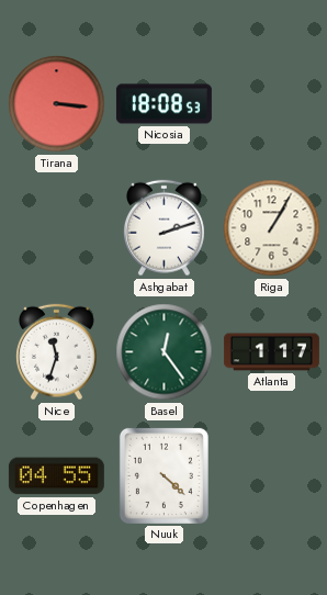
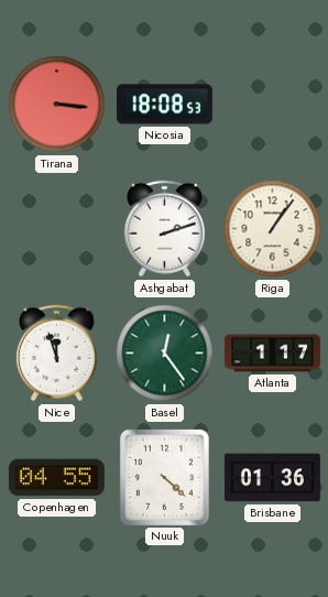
Riga: 1:05 -> 1:06 (273, 229)
Nice: 11:33 -> 11:57 (57, 354)
Brisbane: none -> 01:36 (272, 478)
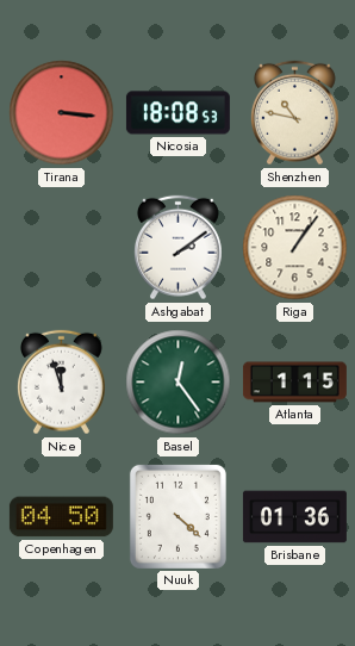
Shenzhen: none -> 10:47 (295, 113)
Ashgabat: 2:12 -> 2:09 (179, 248)
Atlanta: 1:17 -> 1:15 (294, 383)
Copenhagen: 04:55 -> 04:50 (61, 517)
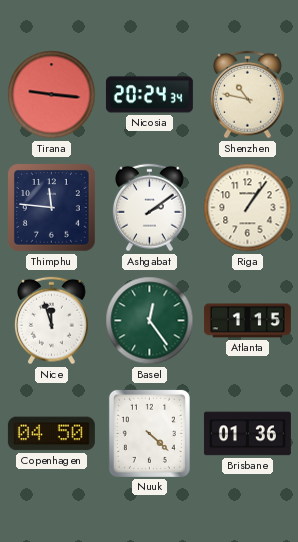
Tirana: 3:16 -> 9:16 (52, 95)
Nicosia: 18:08 -> 20:24 (149, 95)
Thimphu: none -> 11:46 (52, 208)
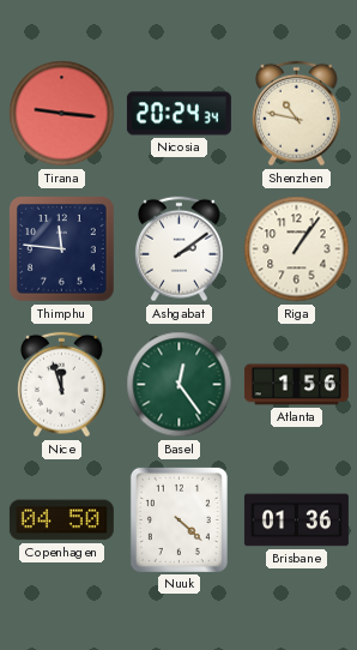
Atlanta: 1:15 -> 1:56 (296, 385)
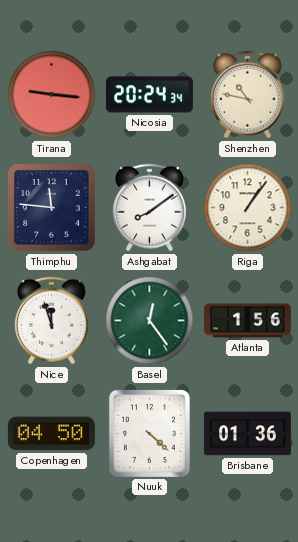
Ashgabat: 2:09 -> 8:09 (150, 208)
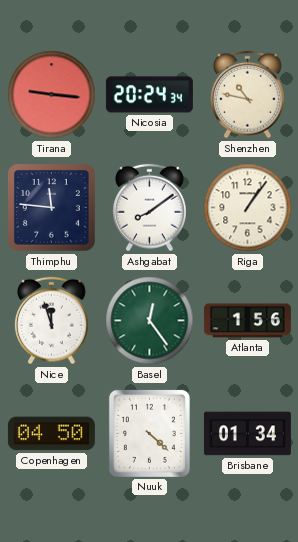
Brisbane: 01:36 -> 01:34 (247, 434)
